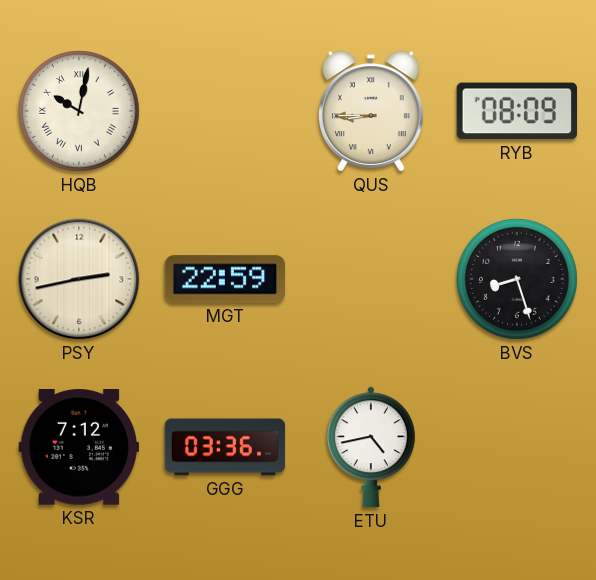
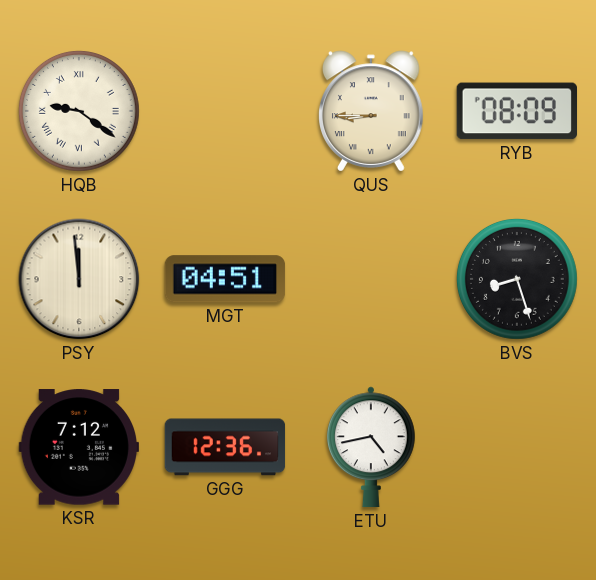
HQB: 10:02 -> 9:21 (79, 111)
PSY: 2:43 -> 11:59 (79, 279)
MGT: 22:59 -> 04:51 (225, 279)
GGG: 03:36 -> 12:36 (225, 447)
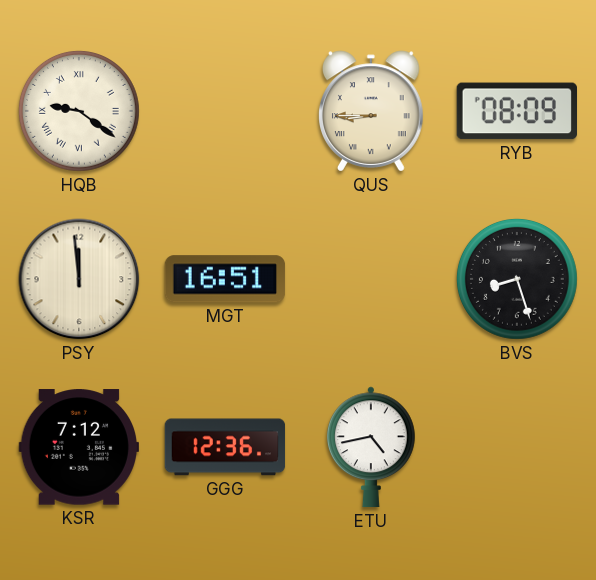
MGT: 04:51 -> 16:51 (225, 279)
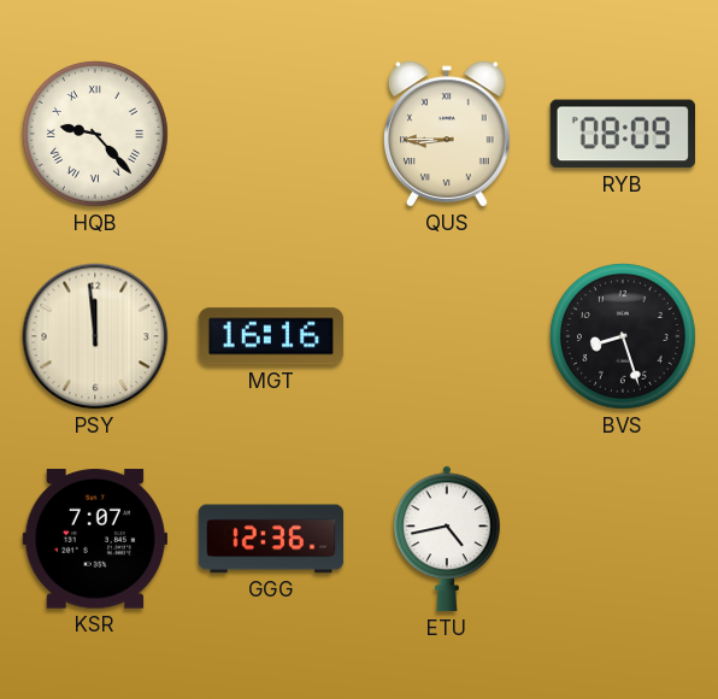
HQB: 9:21 -> 9:23 (95, 134)
MGT: 16:51 -> 16:16 (271, 336)
KSR: 7:12 -> 7:07 (94, 539)
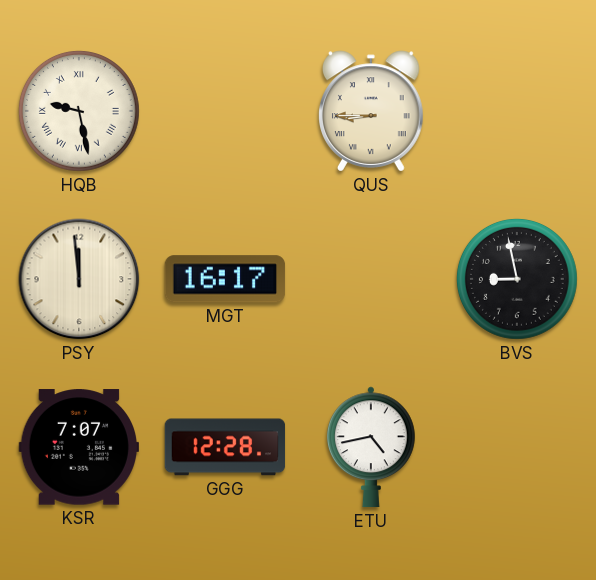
HQB: 9:23 -> 9:28 (79, 111)
RYB: 08:09 -> none (622, 134)
MGT: 16:16 -> 16:17 (225, 279)
BVS: 8:27 -> 8:58 (517, 279)
GGG: 12:36 -> 12:28 (225, 447)
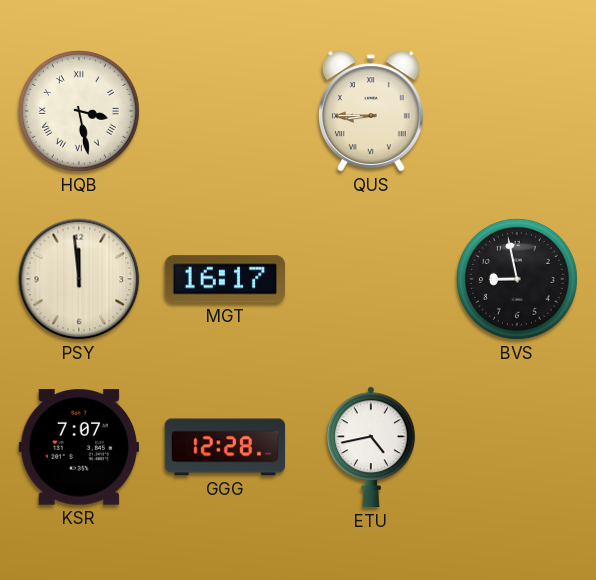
HQB: 9:28 -> 3:28 (79, 111)
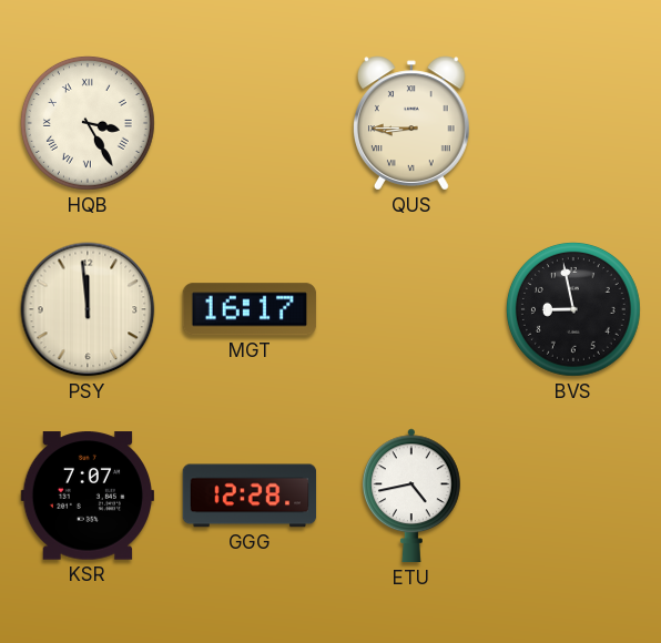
HQB: 3:28 -> 3:25 (88, 123)
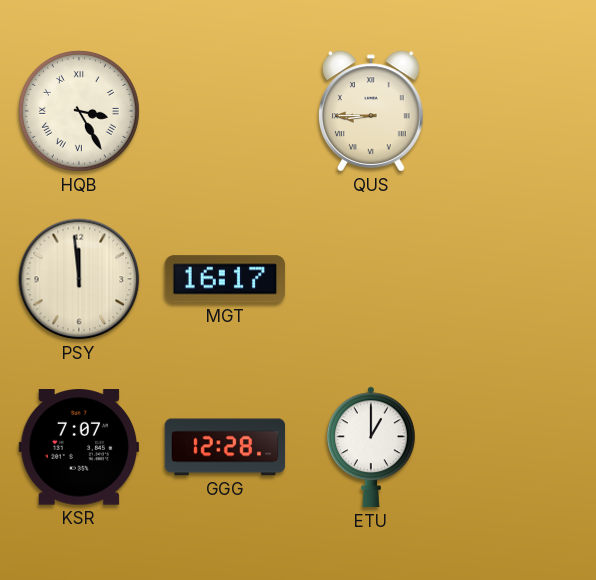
BVS: 8:58 -> none (573, 309)
ETU: 4:43 -> 1:00 (371, 447)
